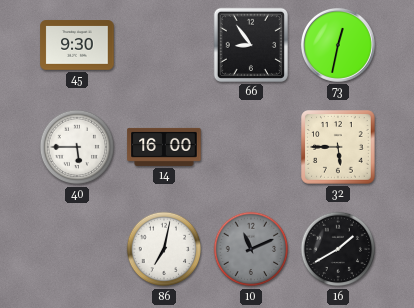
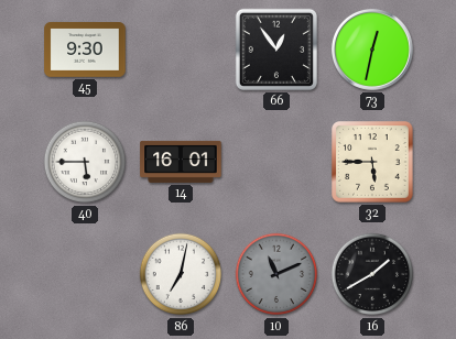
66: 8:54 -> 12:54 (276, 50)
14: 16:00 -> 16:01 (181, 162)
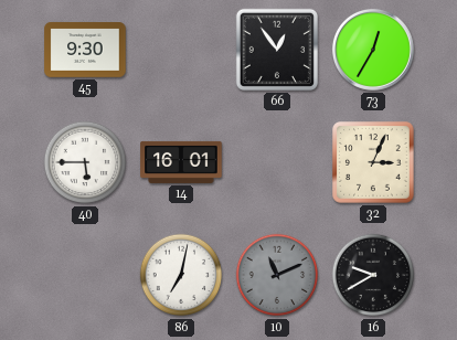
73: 12:32 -> 12:35 (373, 50)
32: 5:45 -> 3:04 (373, 162)
16: 1:40 -> 9:40 (373, 275)
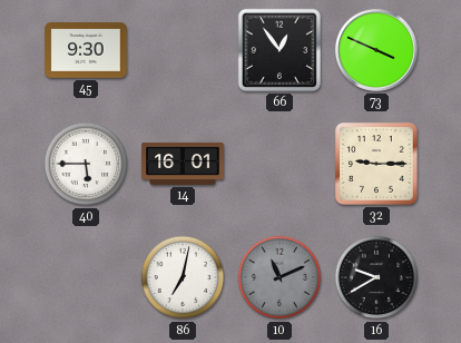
73: 12:35 -> 3:49 (376, 50)
32: 3:04 -> 9:15 (376, 164)
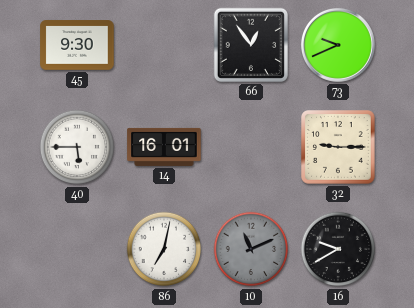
73: 3:49 -> 9:41 (338, 45)
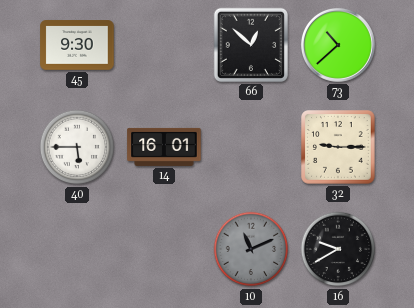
66: 12:54 -> 12:52 (251, 45)
73: 9:41 -> 10:38 (338, 45)
86: 7:02 -> none (164, 249)
